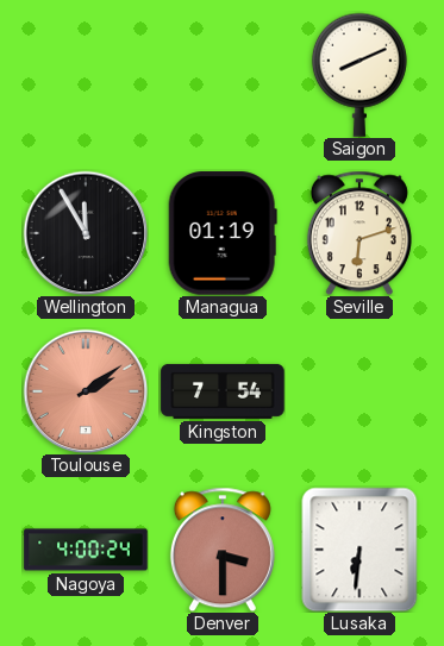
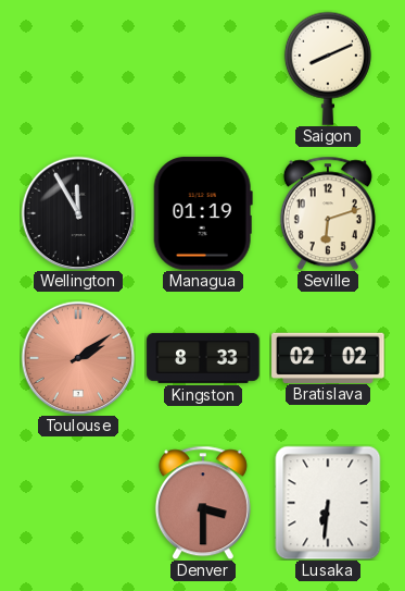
Kingston: 7:54 -> 8:33 (203, 358)
Bratislava: none -> 02:02 (328, 357)
Nagoya: 4:00 -> none (86, 550)
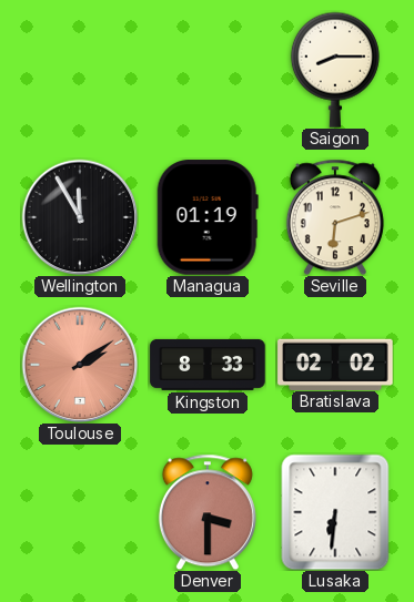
Saigon: 8:11 -> 8:15 (335, 70)
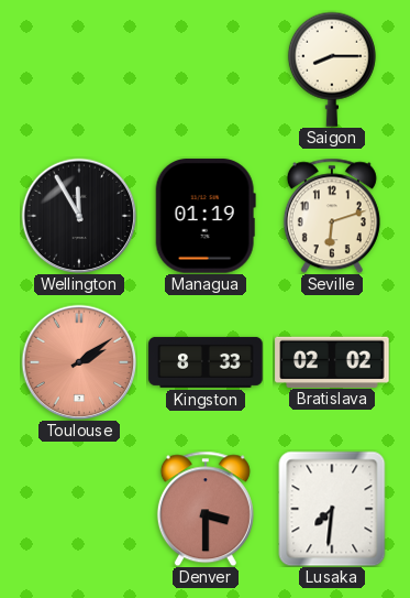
Lusaka: 6:31 -> 7:31 (332, 509)
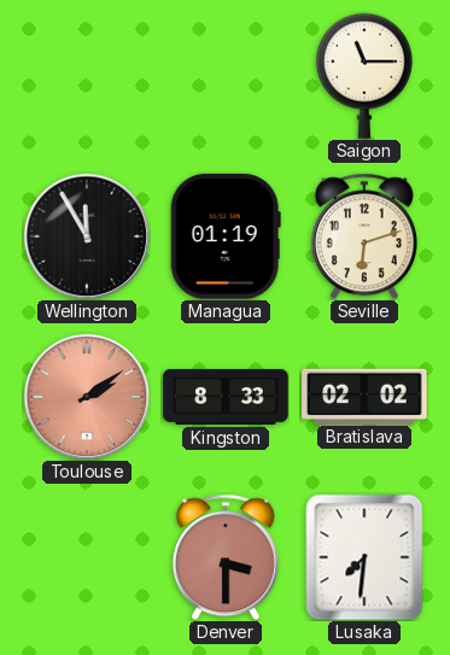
Saigon: 8:15 -> 11:15 (364, 76)
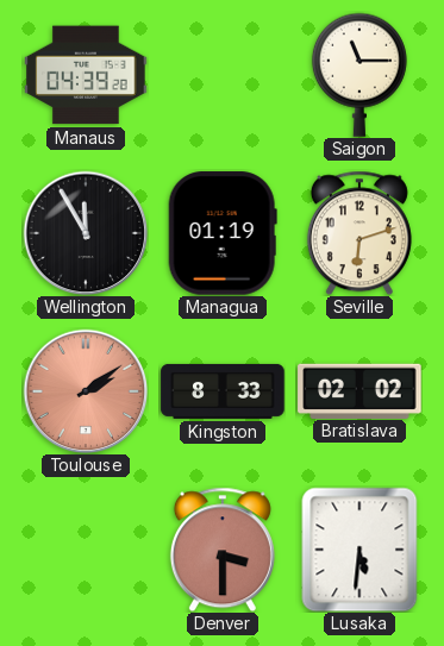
Manaus: none -> 04:39 (86, 75)
Lusaka: 7:31 -> 5:31 (359, 550)
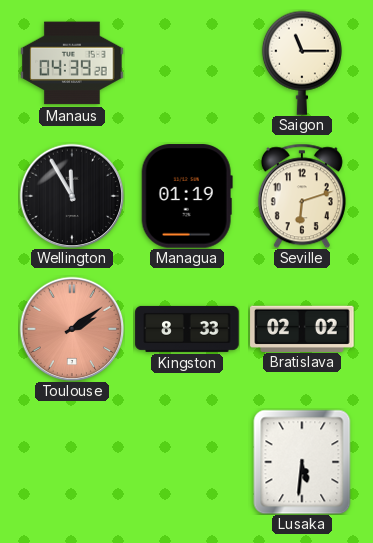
Denver: 3:30 -> none (223, 550)
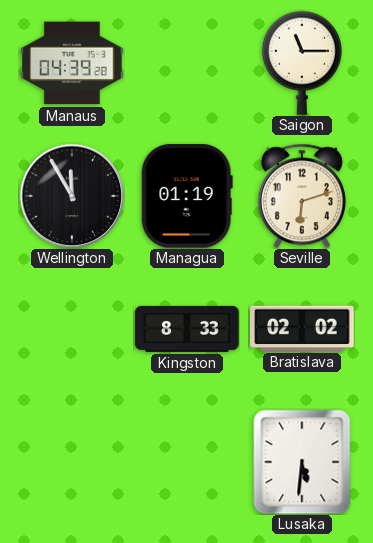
Toulouse: 2:09 -> none (72, 329)
